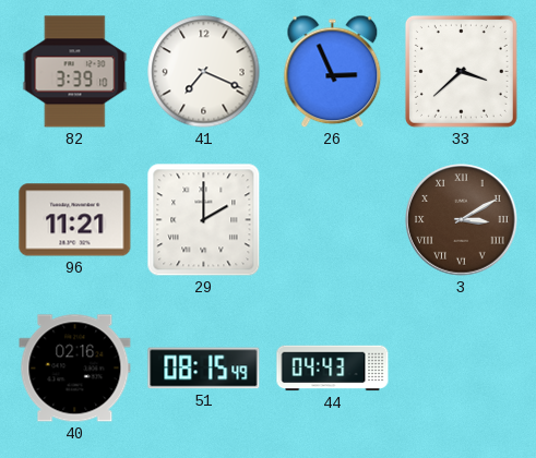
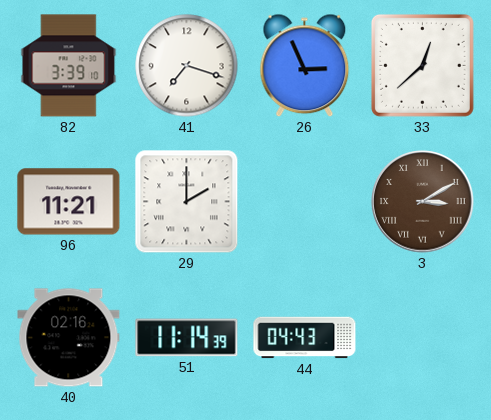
41: 7:19 -> 7:18 (187, 66)
33: 3:38 -> 12:38 (422, 65)
51: 08:15 -> 11:14 (187, 338)
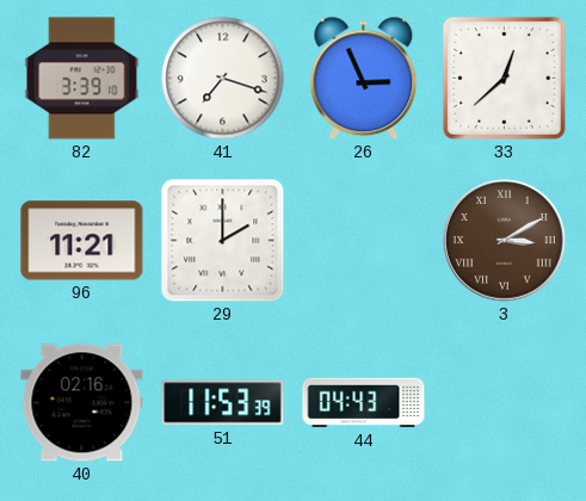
51: 11:14 -> 11:53 (223, 403)
